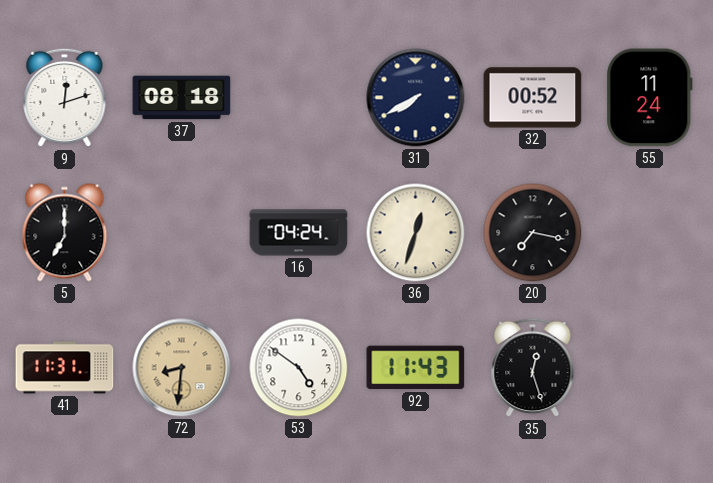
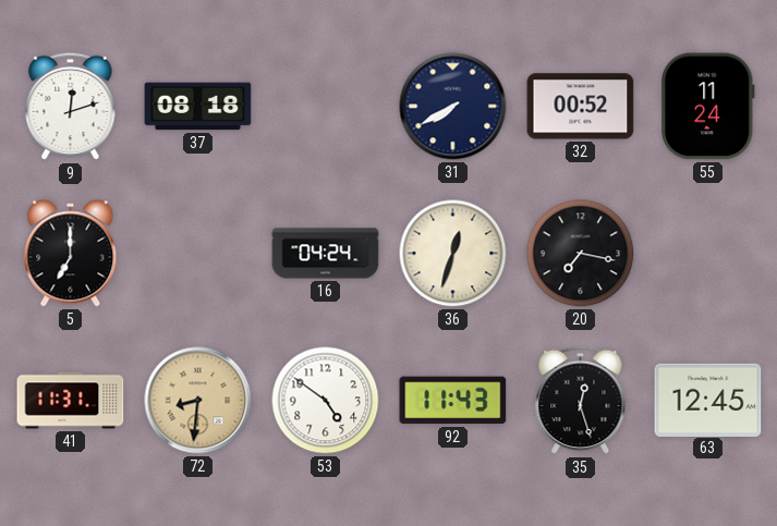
63: none -> 12:45 (708, 400)
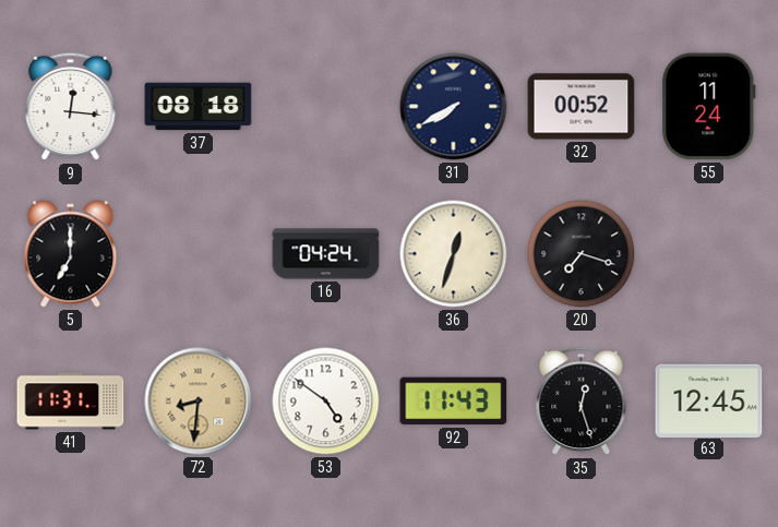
9: 12:12 -> 12:16 (71, 107)
20: 7:17 -> 7:18 (582, 254)
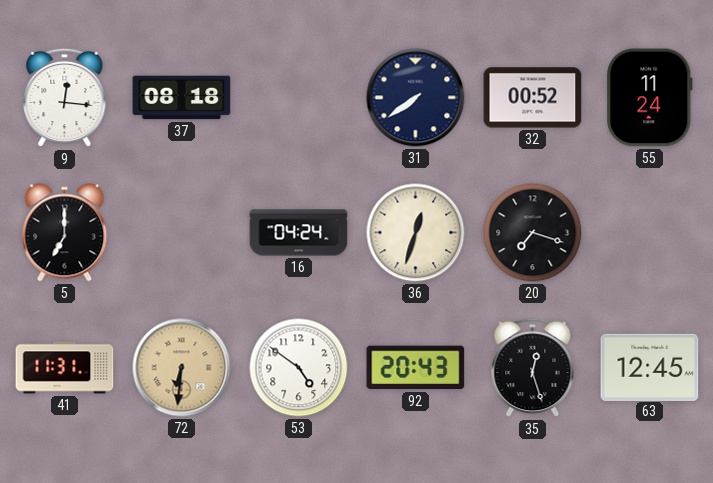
31: 7:40 -> 7:39 (416, 98)
72: 8:31 -> 6:31 (182, 368)
92: 11:43 -> 20:43 (416, 368)
